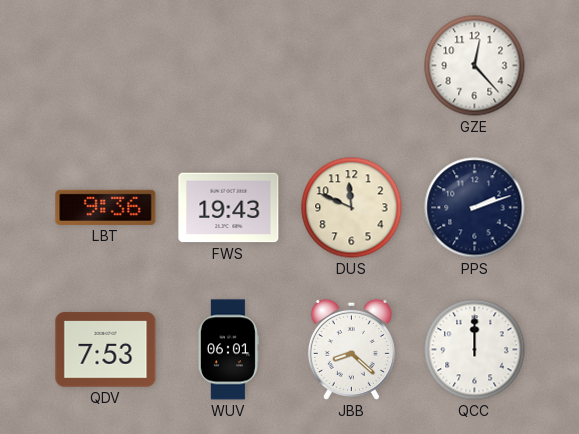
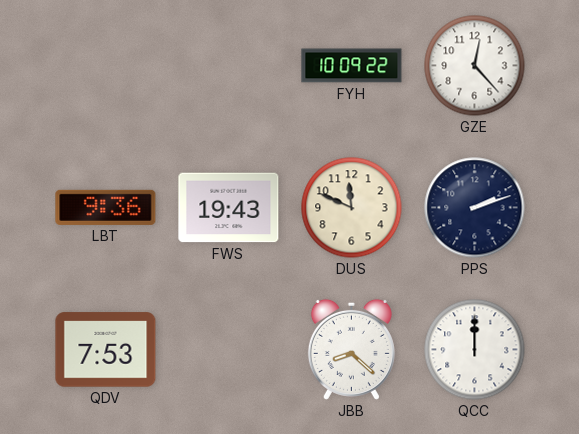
FYH: none -> 10:09 (352, 66)
WUV: 06:01 -> none (228, 350)
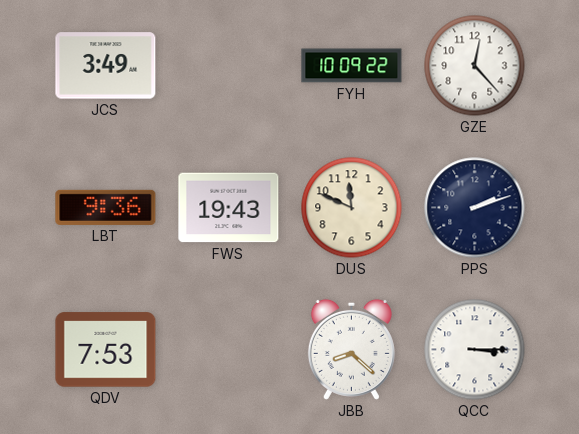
JCS: none -> 3:49 (106, 66)
QCC: 12:00 -> 3:15 (475, 350)
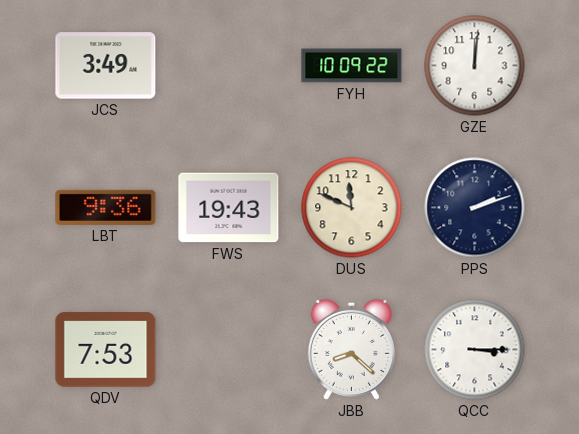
GZE: 12:23 -> 12:01 (475, 66)
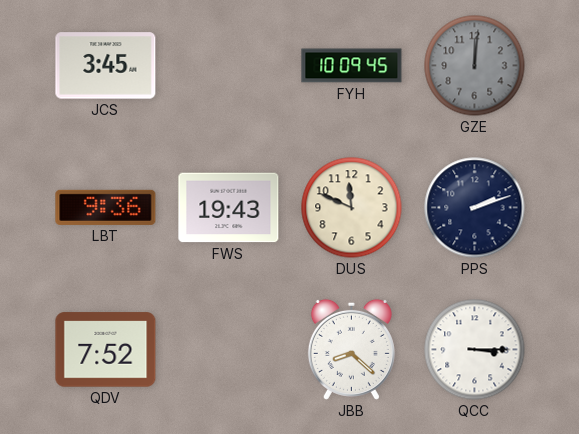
JCS: 3:49 -> 3:45 (106, 66)
FYH: 10:09:22 -> 10:09:45 (352, 66)
GZE dial: white -> grey (475, 66)
QDV: 7:53 -> 7:52 (106, 350)
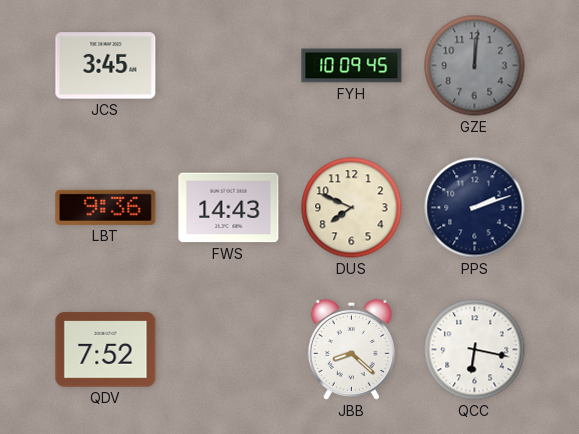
FWS: 19:43 -> 14:43 (229, 208)
DUS: 11:49 -> 7:49 (352, 208)
QCC: 3:15 -> 6:17 (475, 350)
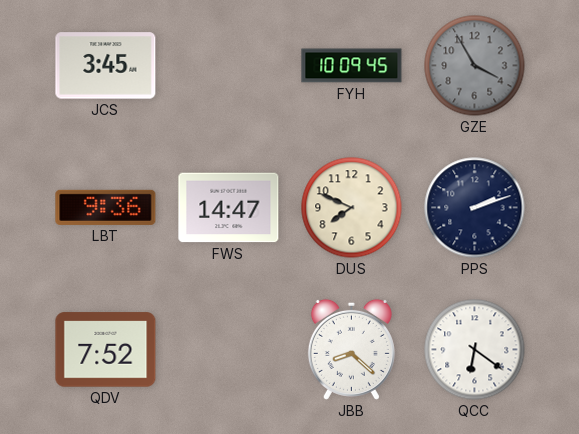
GZE: 12:01 -> 3:55 (475, 66)
FWS: 14:43 -> 14:47 (229, 208)
QCC: 6:17 -> 6:21 (475, 350)
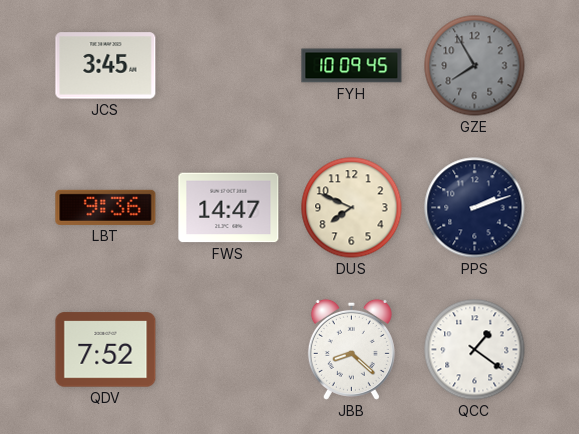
GZE: 3:55 -> 7:55 (475, 66)
QCC: 6:21 -> 1:21 (475, 350)
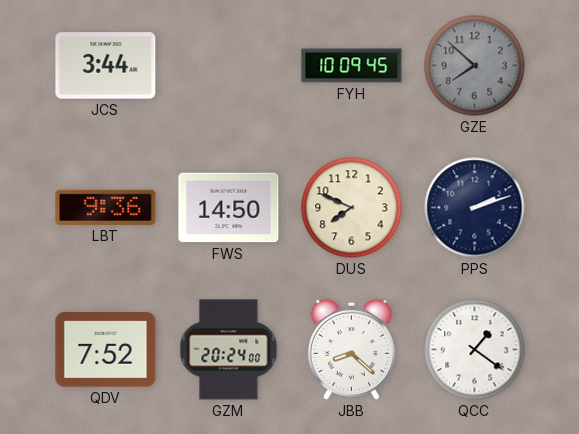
JCS: 3:45 -> 3:44 (106, 66)
GZE: 7:55 -> 7:52 (475, 66)
FWS: 14:47 -> 14:50 (229, 208)
GZM: none -> 20:24 (229, 350)
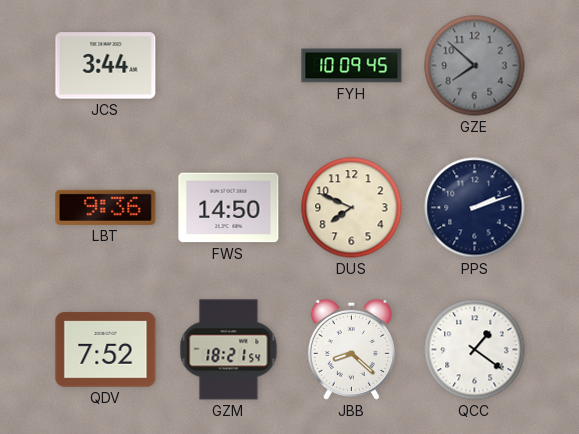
GZM: 20:24 -> 18:21 (229, 350)
